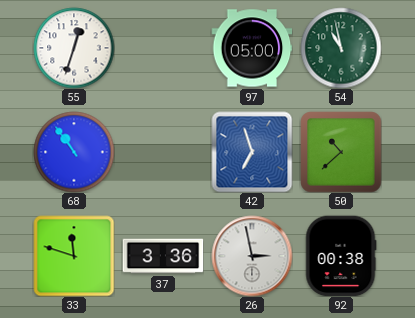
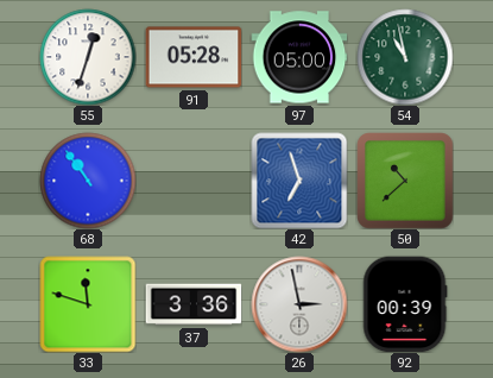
91: none -> 05:28 (194, 57)
92: 00:38 -> 00:39 (405, 304)
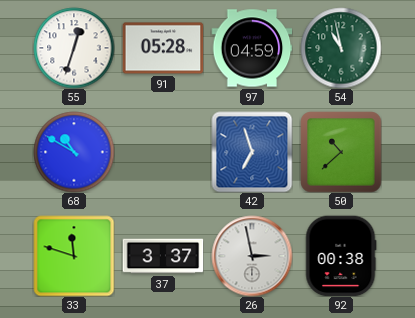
97: 05:00 -> 04:59 (252, 48)
68: 10:54 -> 10:50 (74, 152)
37: 3:36 -> 3:37 (163, 256)
92: 00:39 -> 00:38 (341, 256)
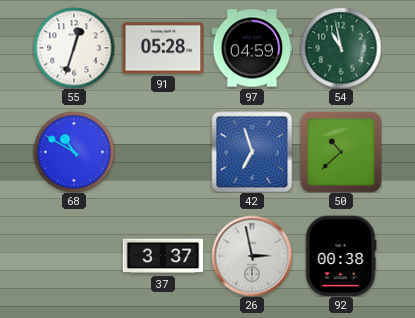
33: 11:48 -> none (74, 256)
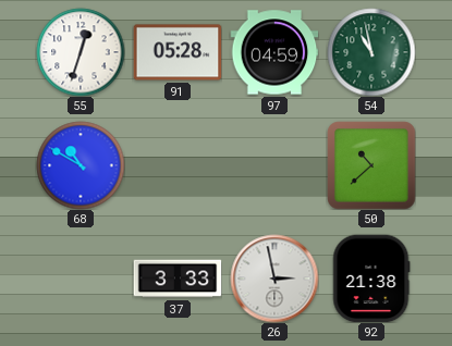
42: 6:57 -> none (252, 152)
37: 3:37 -> 3:33 (178, 279)
92: 00:38 -> 21:38 (371, 279)
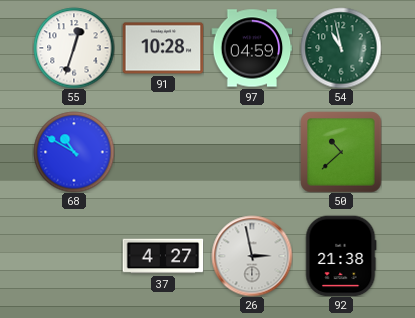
91: 05:28 -> 10:28 (163, 48)
37: 3:33 -> 4:27 (163, 256)
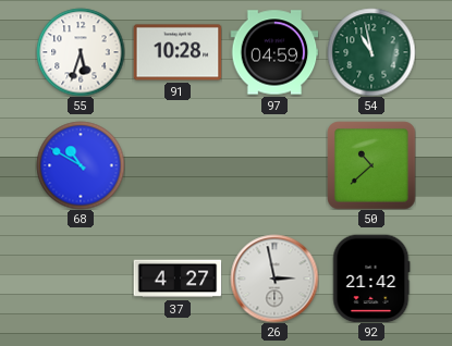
55: 12:33 -> 5:33 (81, 52)
92: 21:38 -> 21:42 (371, 279)
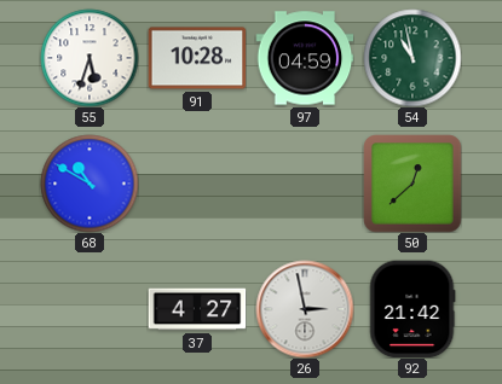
50: 10:38 -> 12:38 (412, 184)
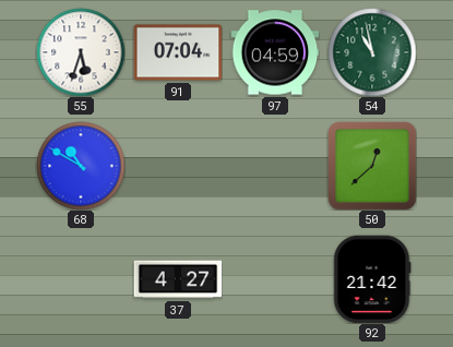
91: 10:28 -> 07:04 (178, 52)
26: 2:58 -> none (305, 309)
